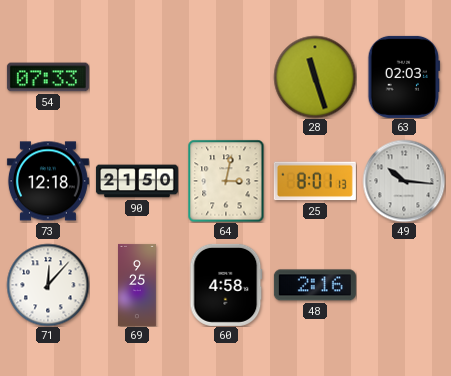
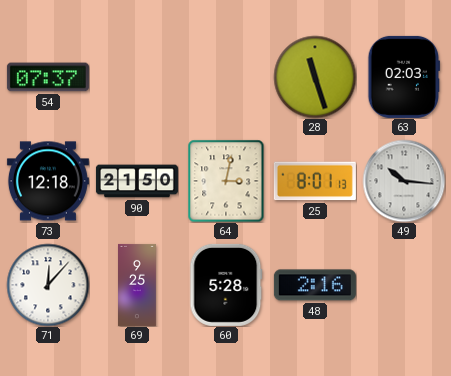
54: 07:33 -> 07:37 (48, 77)
60: 4:58 -> 5:28 (226, 285)
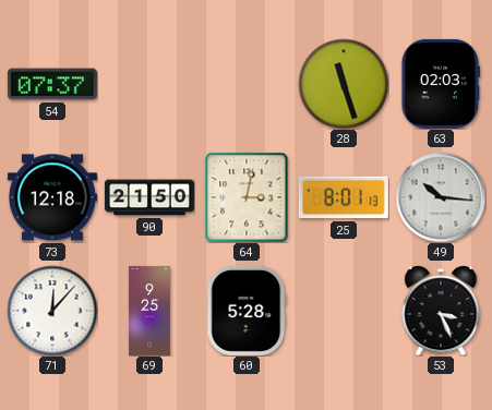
48: 2:16 -> none (315, 285)
53: none -> 3:26 (441, 311)
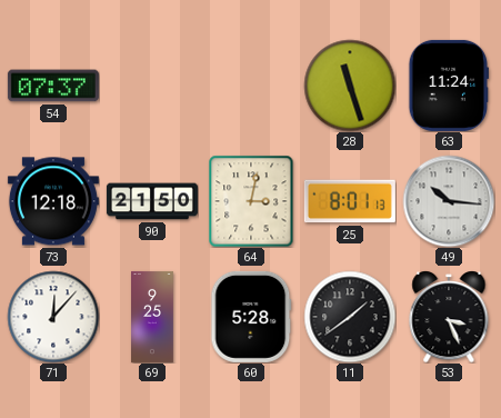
63: 02:03 -> 11:24 (449, 86)
11: none -> 1:39 (350, 317)
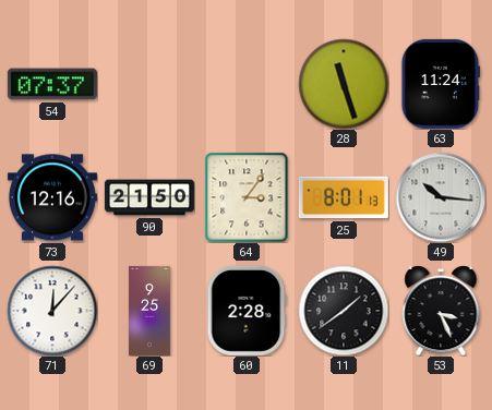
73: 12:18 -> 12:16 (52, 197)
64: 3:02 -> 3:06 (247, 197)
60: 5:28 -> 2:28 (247, 311)
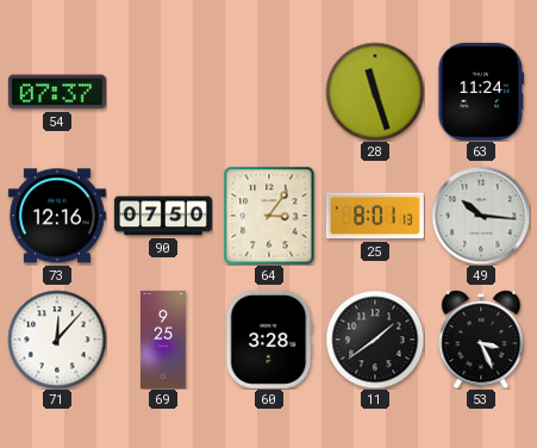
90: 21:50 -> 07:50 (163, 216)
60: 2:28 -> 3:28 (269, 340)
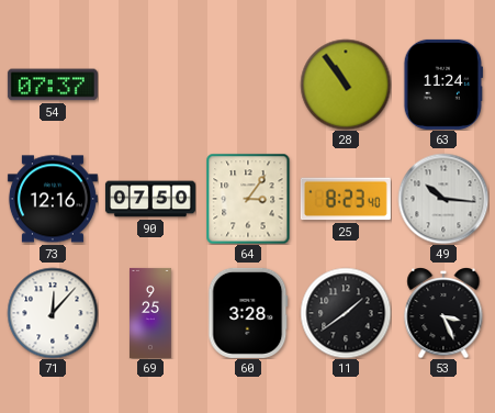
28: 11:27 -> 10:54 (346, 85)
25: 8:01 -> 8:23 (346, 199)
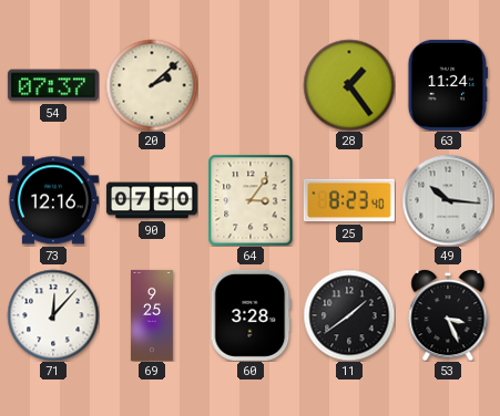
20: none -> 2:08 (152, 85)
28: 10:54 -> 1:24 (349, 85)
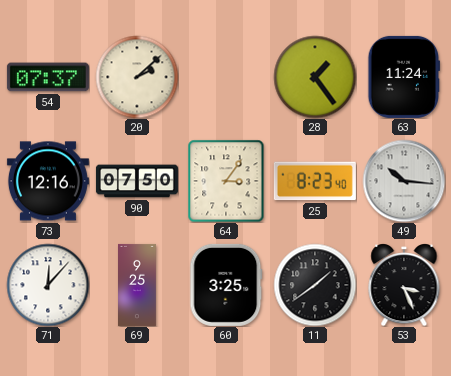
60: 3:28 -> 3:25 (226, 285)
